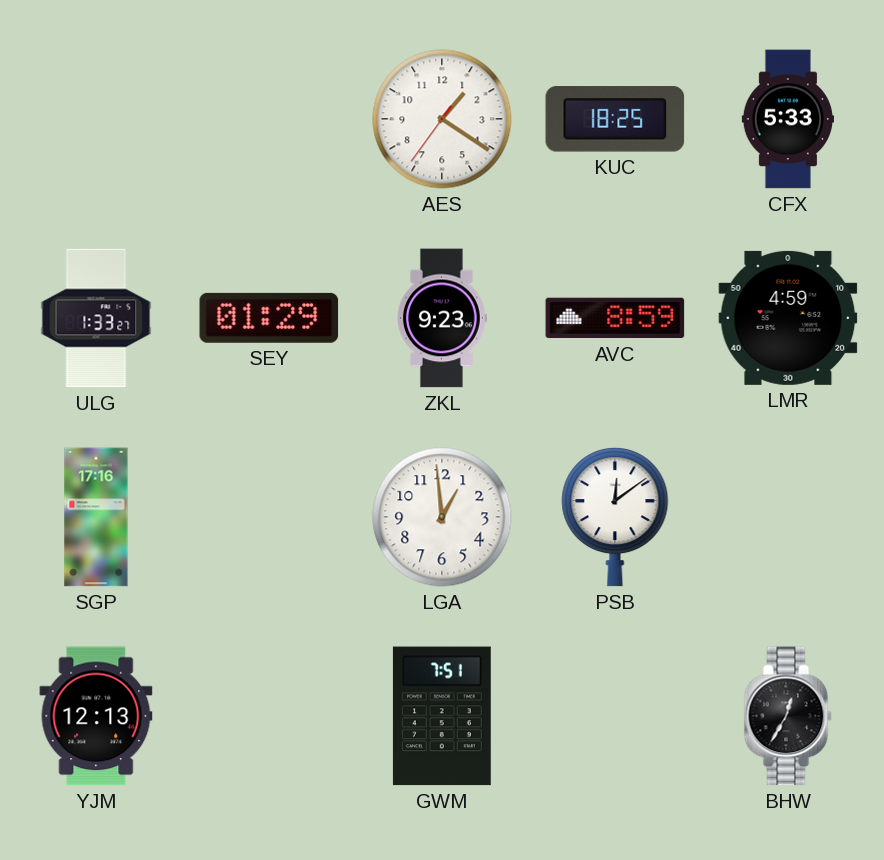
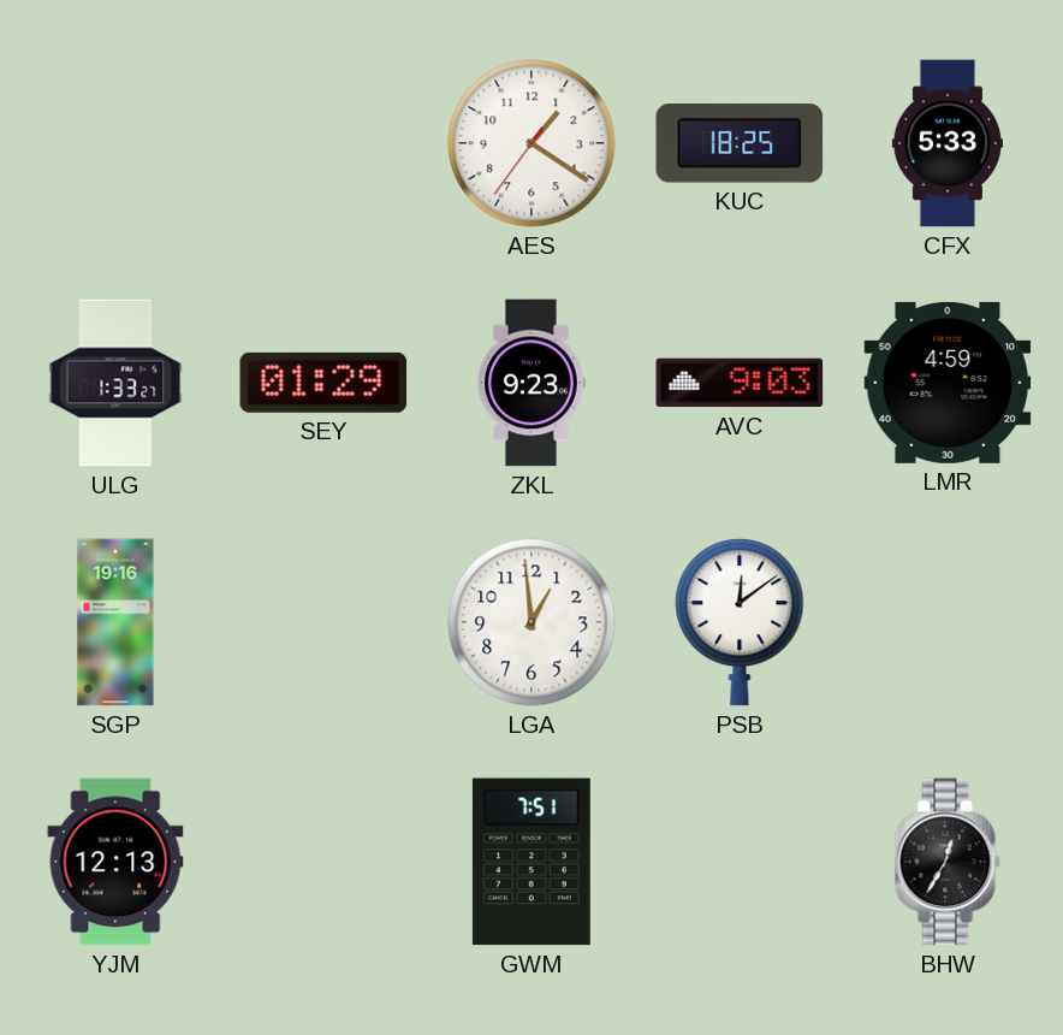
AVC: 8:59 -> 9:03 (740, 383)
SGP: 17:16 -> 19:16 (115, 622)
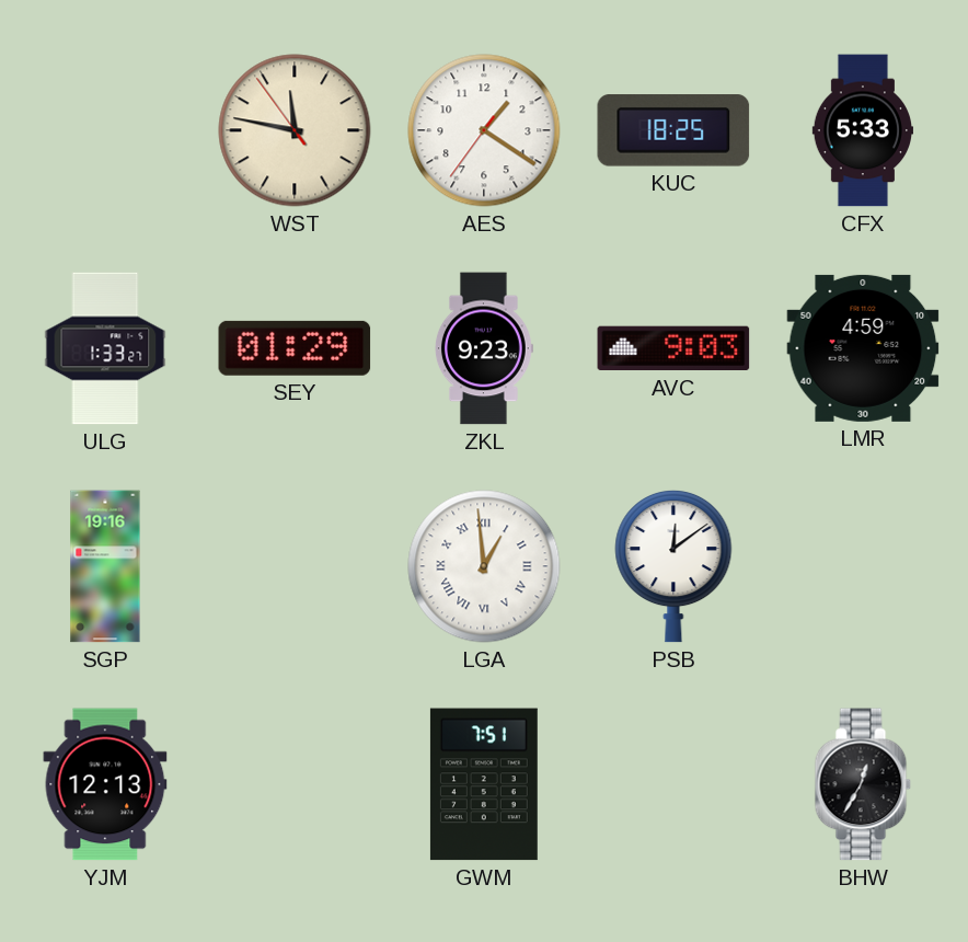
WST: none -> 11:46 (295, 130)
LGA numerals: Arabic -> Roman (484, 566)
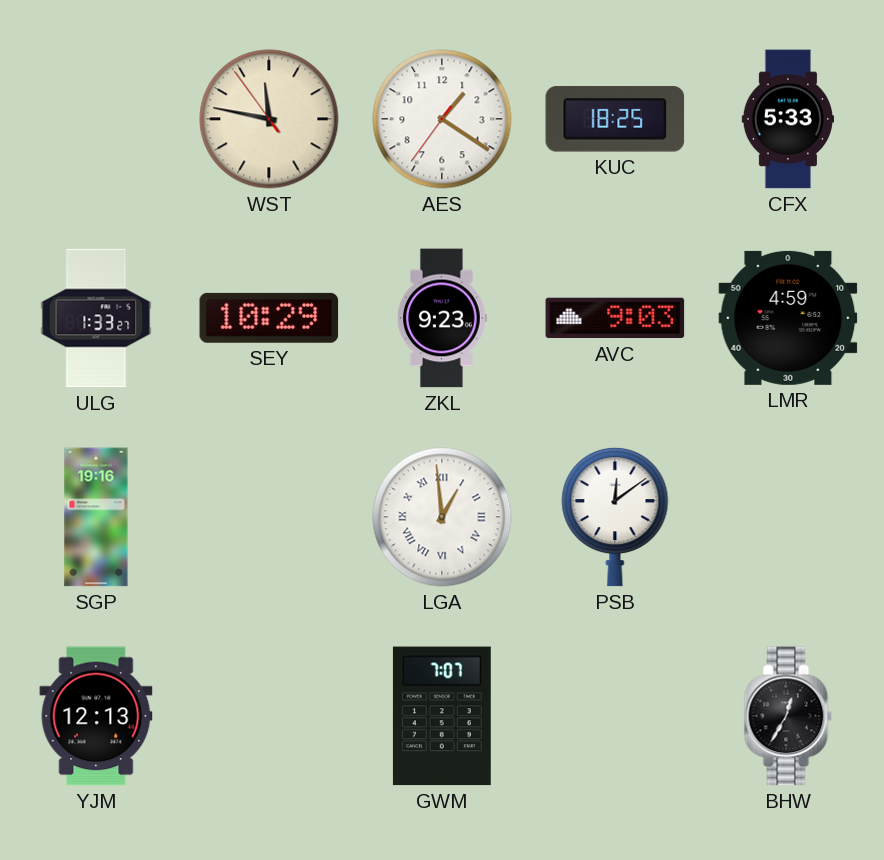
SEY: 01:29 -> 10:29 (269, 318)
GWM: 7:51 -> 7:07 (442, 716)
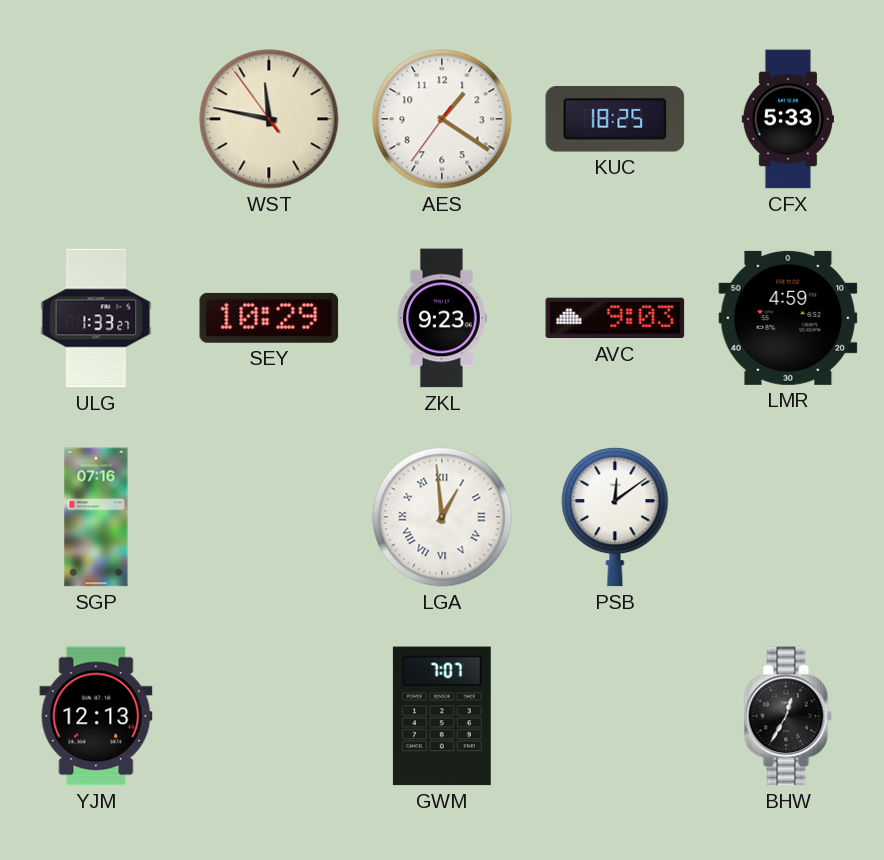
SGP: 19:16 -> 07:16 (96, 517)
